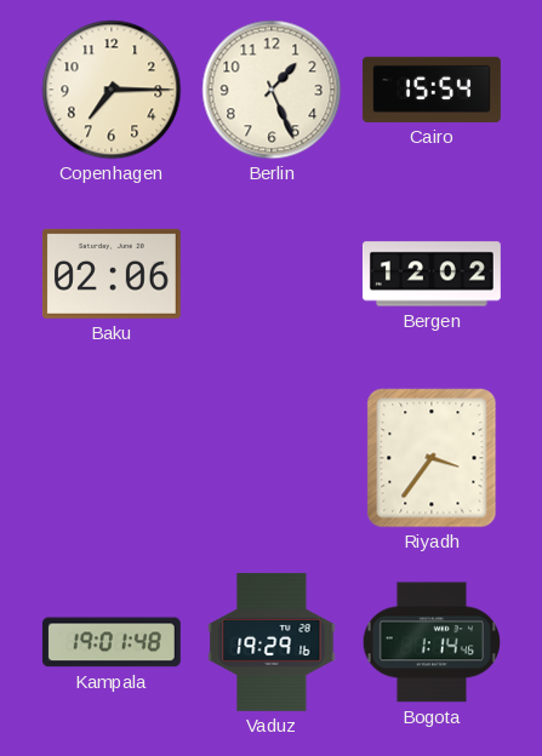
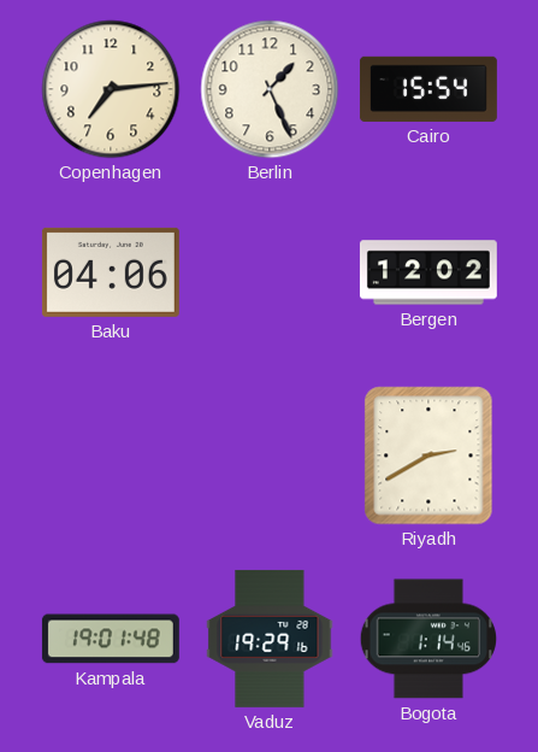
Copenhagen: 7:15 -> 7:14 (111, 89)
Baku: 02:06 -> 04:06 (111, 272)
Riyadh: 3:36 -> 2:40 (428, 456)
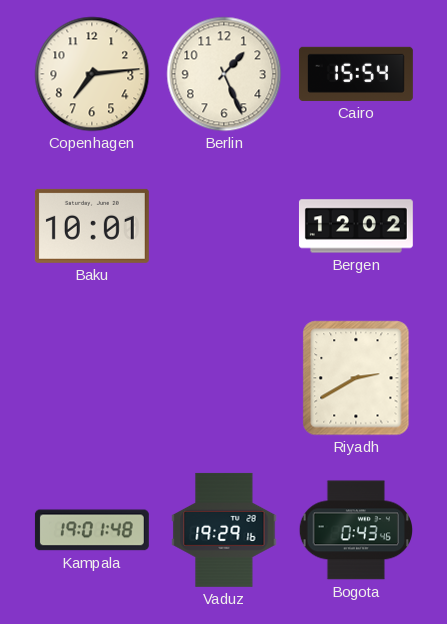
Baku: 04:06 -> 10:01 (92, 226)
Bogota: 1:14 -> 0:43 (355, 530)
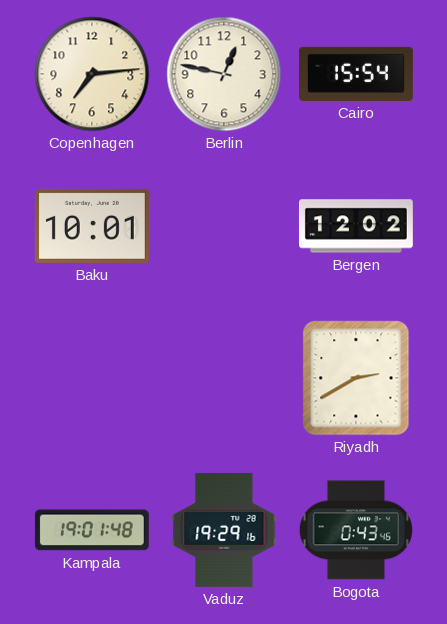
Berlin: 1:26 -> 12:47 (224, 74)
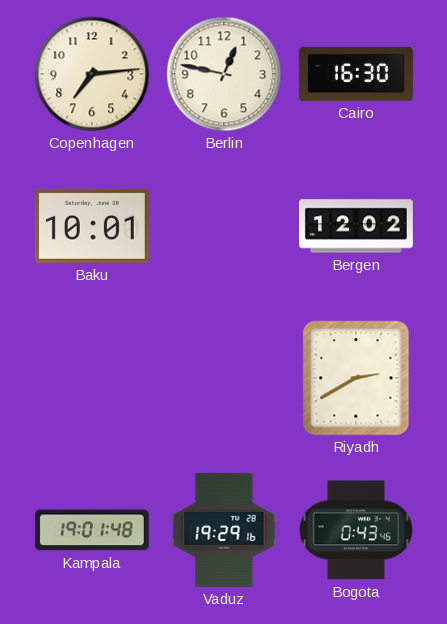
Cairo: 15:54 -> 16:30 (356, 74)
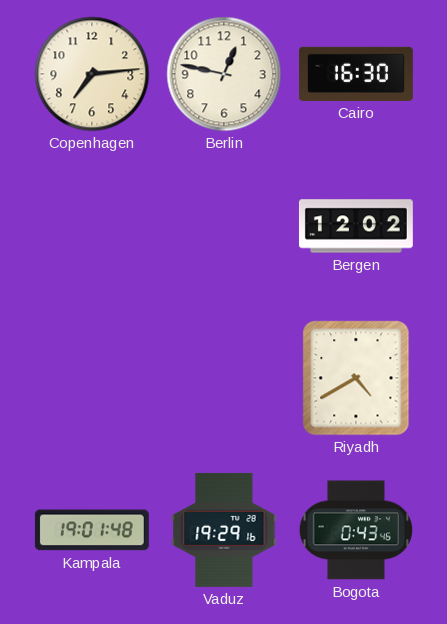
Baku: 10:01 -> none (92, 226)
Riyadh: 2:40 -> 4:40 (356, 378)
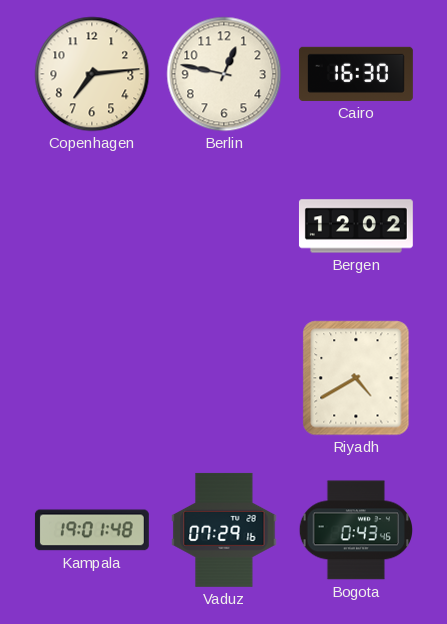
Vaduz: 19:29 -> 07:29 (224, 530)
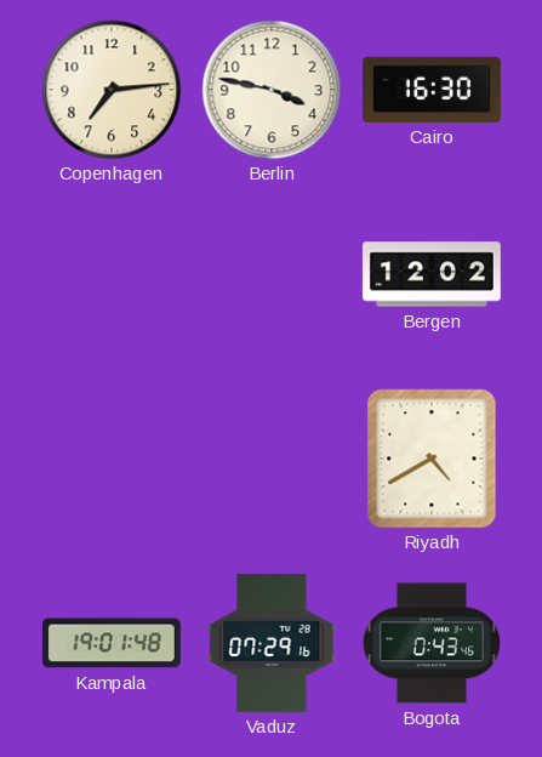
Berlin: 12:47 -> 3:47 (272, 90)
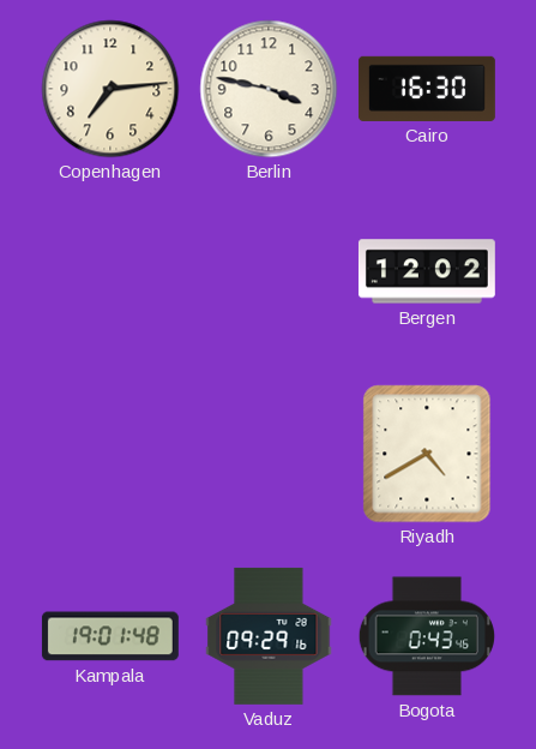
Vaduz: 07:29 -> 09:29 (269, 636)
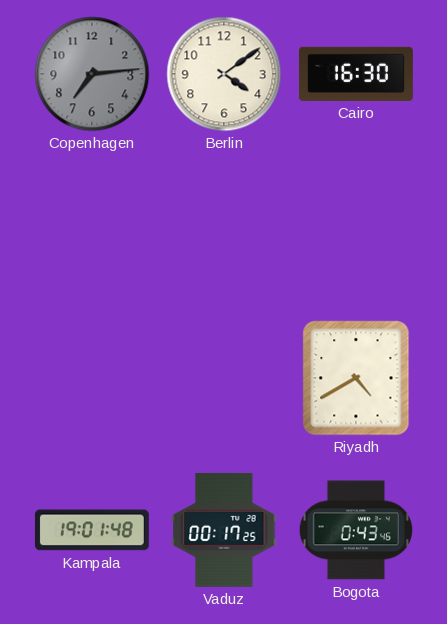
Copenhagen dial: cream -> grey (92, 74)
Berlin: 3:47 -> 4:09 (224, 74)
Bergen: 12:02 -> none (427, 271)
Vaduz: 09:29 -> 00:17 (224, 530)
